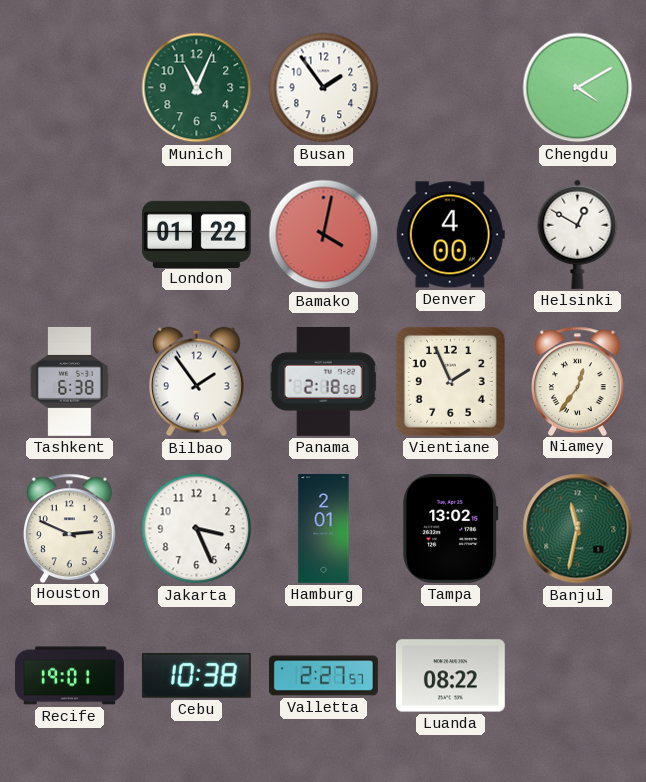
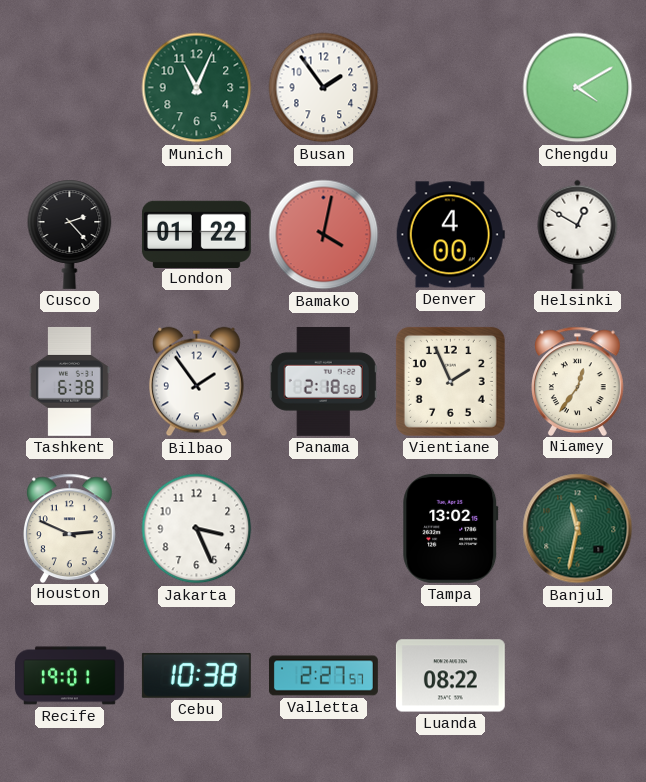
Cusco: none -> 2:23 (70, 234)
Hamburg: 2:01 -> none (324, 529)
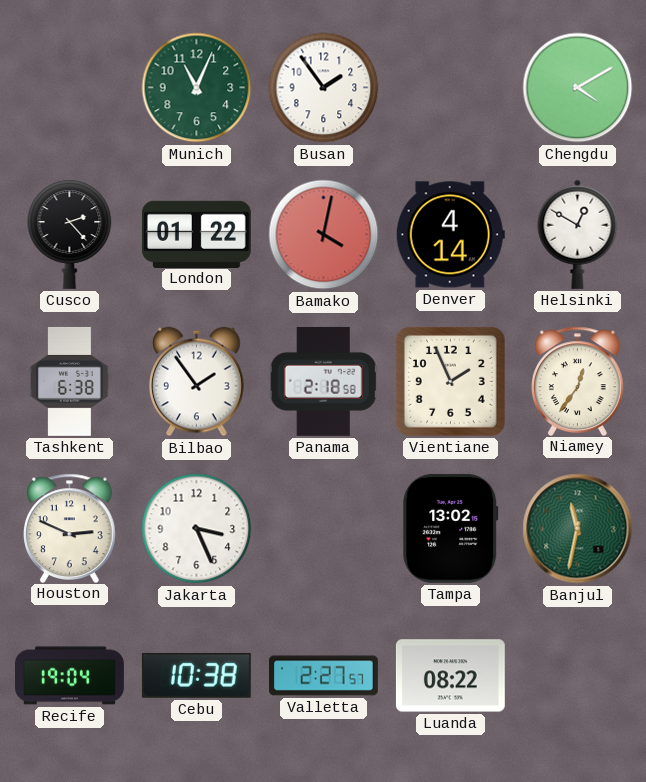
Denver: 4:00 -> 4:14 (450, 235)
Recife: 19:01 -> 19:04 (70, 676)
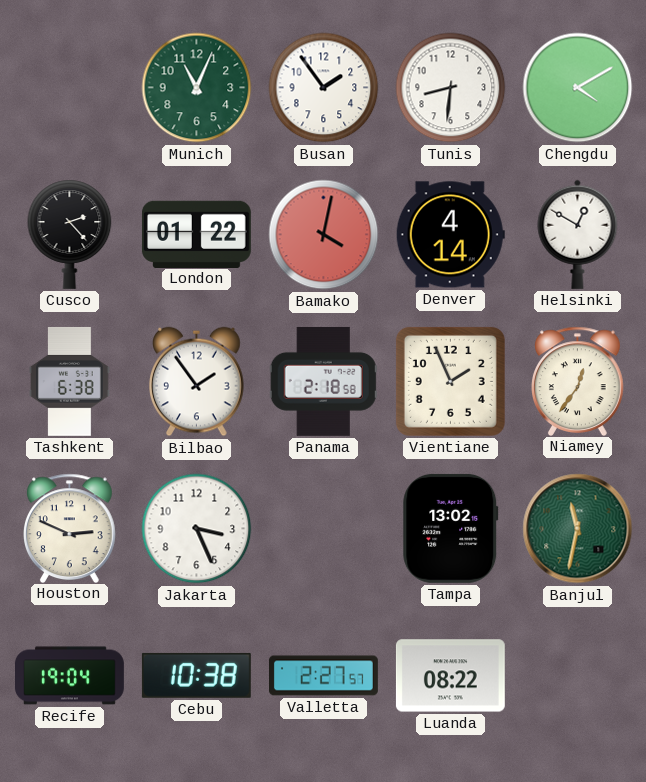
Tunis: none -> 8:31 (451, 88)
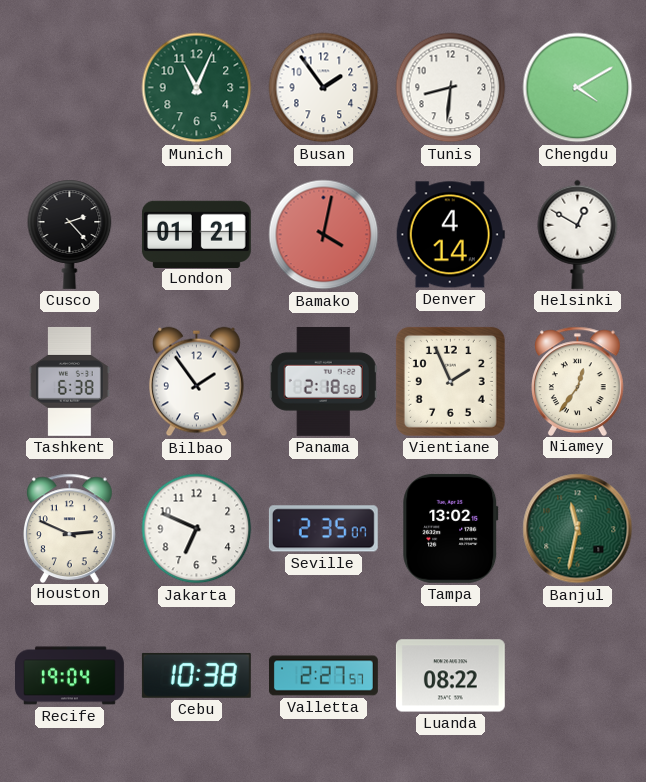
London: 01:22 -> 01:21 (196, 234)
Jakarta: 3:26 -> 6:49 (197, 529)
Seville: none -> 2:35 (323, 529)
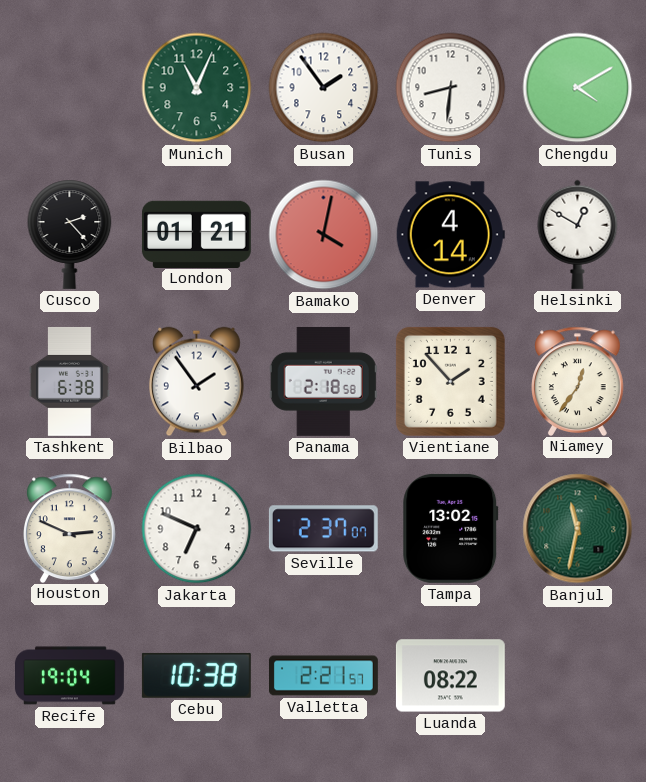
Vientiane: 1:56 -> 1:53 (450, 381)
Seville: 2:35 -> 2:37 (323, 529)
Valletta: 2:27 -> 2:21 (324, 676)
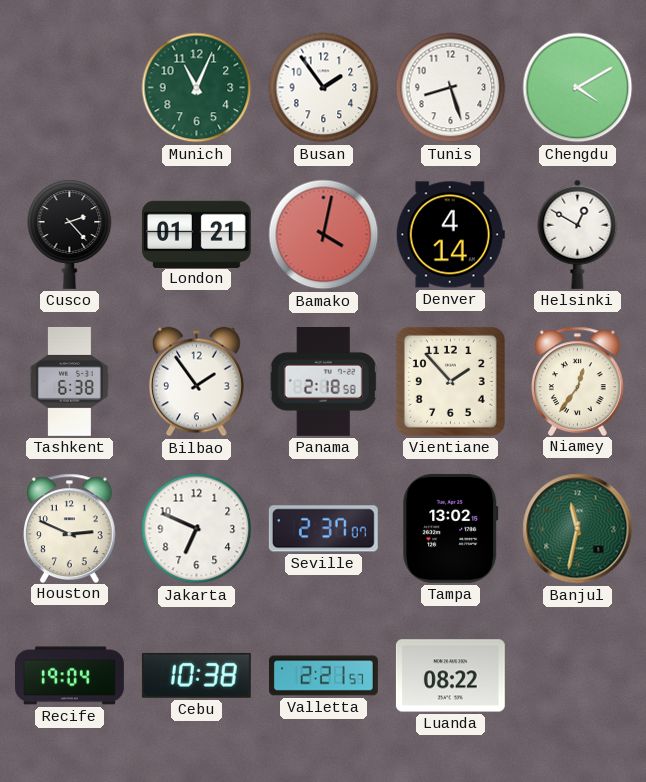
Tunis: 8:31 -> 8:27 (451, 88)
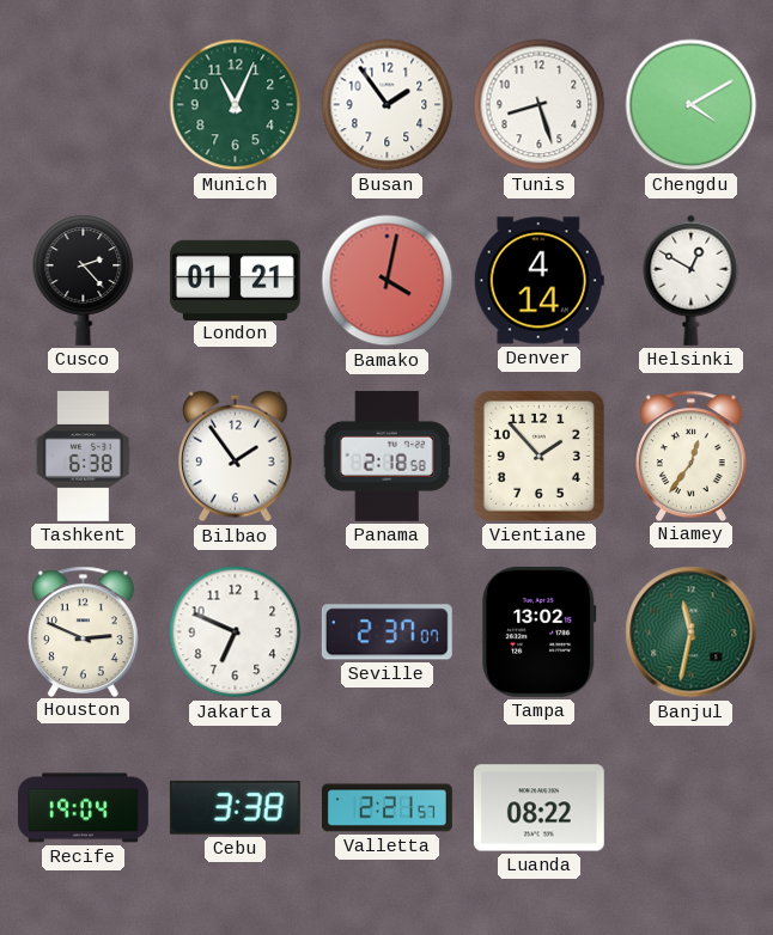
Cebu: 10:38 -> 3:38 (235, 807)
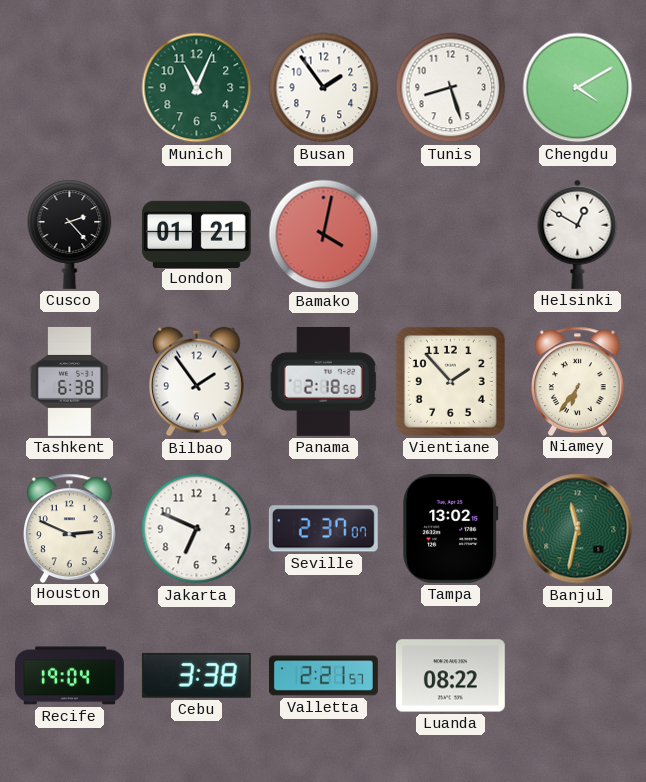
Denver: 4:14 -> none (538, 281)
Niamey: 12:36 -> 6:36 (578, 381)
